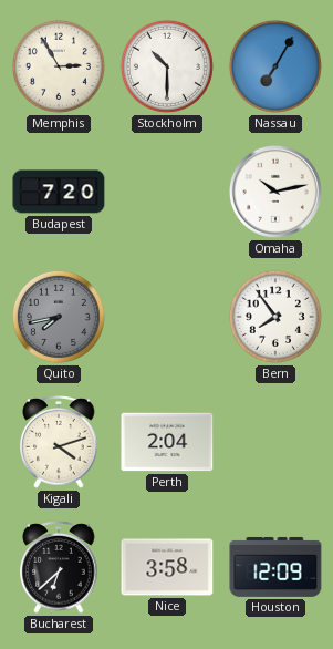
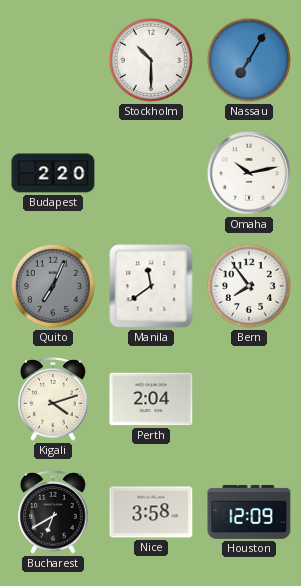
Memphis: 2:55 -> none (59, 66)
Budapest: 7:20 -> 2:20 (53, 173)
Quito: 7:43 -> 7:04 (53, 286)
Manila: none -> 11:39 (151, 286)
Bucharest: 6:38 -> 6:40 (53, 512)
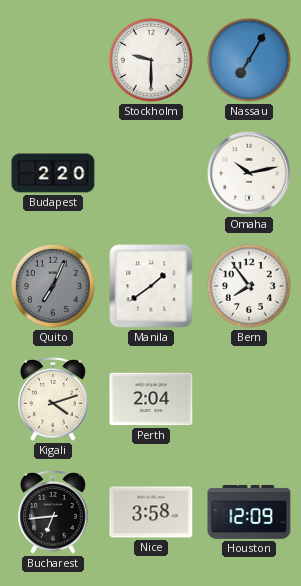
Stockholm: 10:30 -> 9:30 (151, 60)
Manila: 11:39 -> 1:39 (151, 286)
Bucharest: 6:40 -> 6:44 (53, 512)
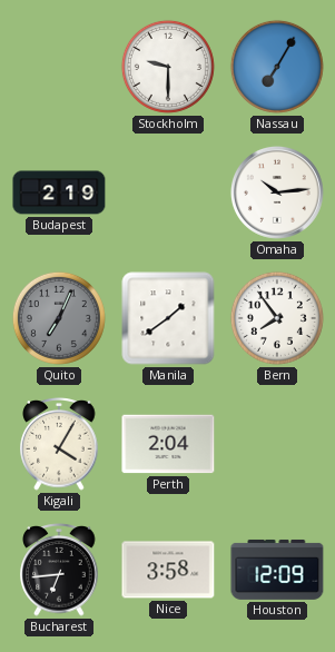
Budapest: 2:20 -> 2:19 (59, 192)
Omaha: 10:13 -> 10:14 (277, 192)
Kigali: 4:12 -> 4:05 (59, 444)
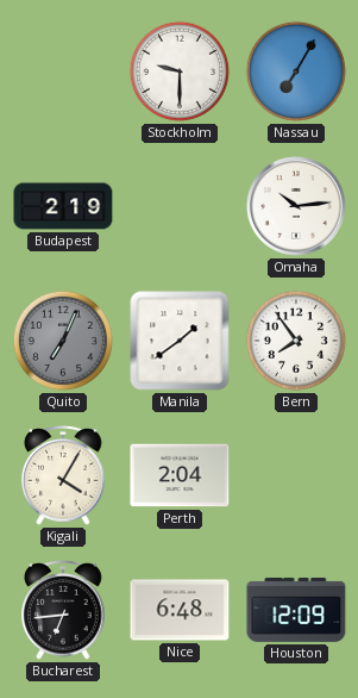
Nice: 3:58 -> 6:48 (180, 610)
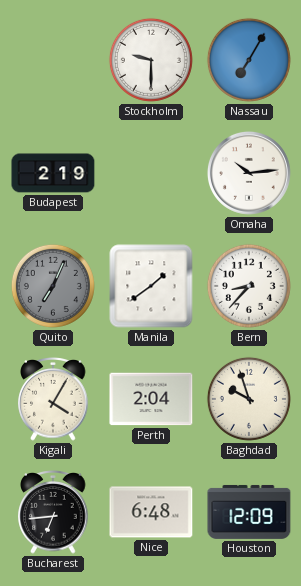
Bern: 7:54 -> 8:37 (249, 286)
Baghdad: none -> 9:57 (249, 399)
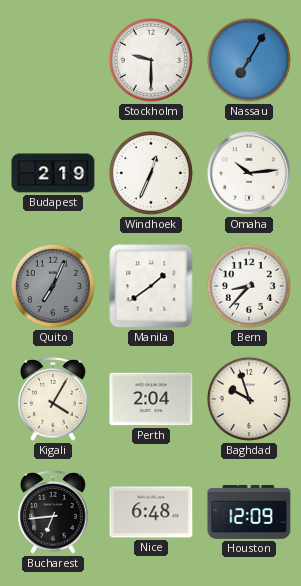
Windhoek: none -> 12:34 (151, 173)
